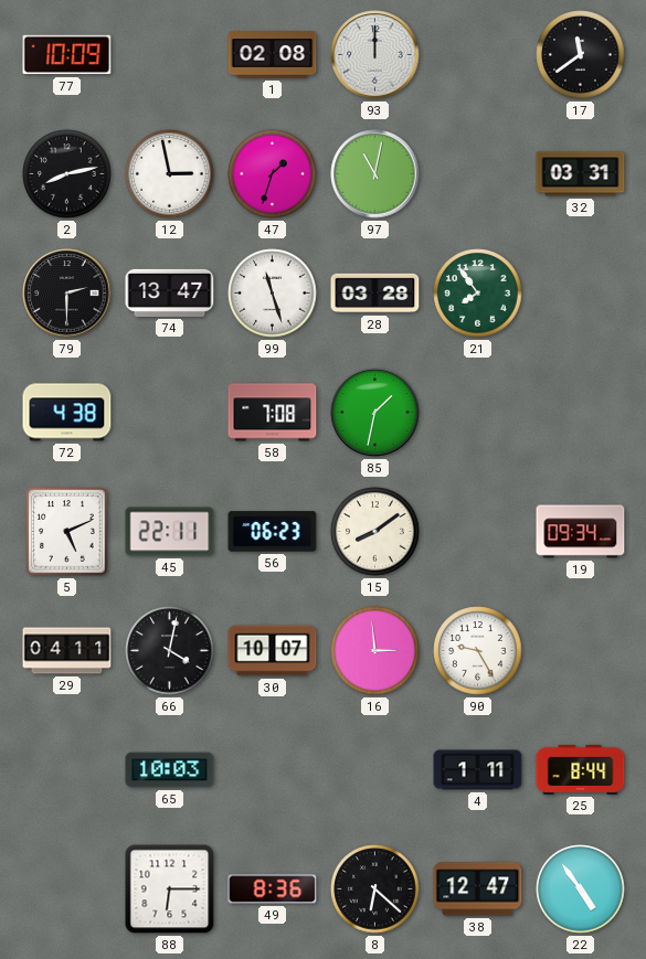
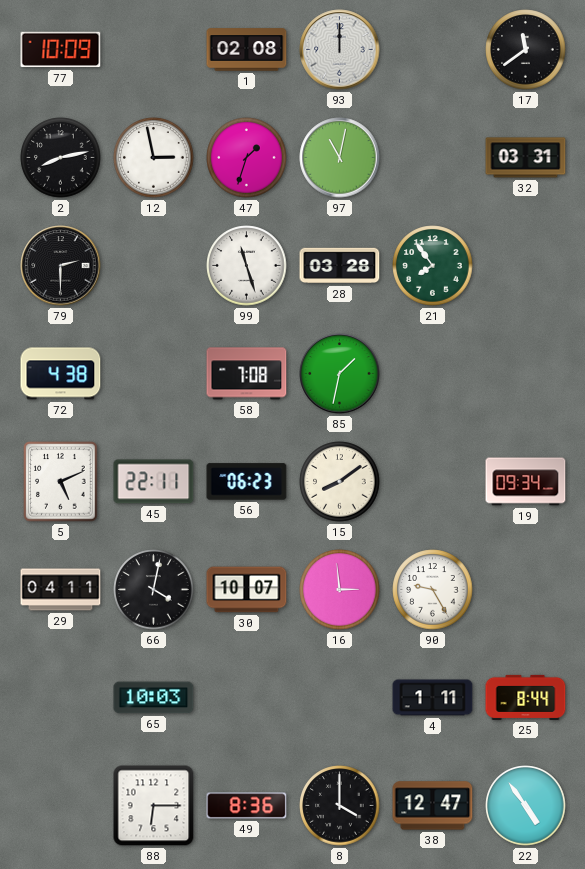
74: 13:47 -> none (170, 292)
8: 6:22 -> 4:00 (340, 806)
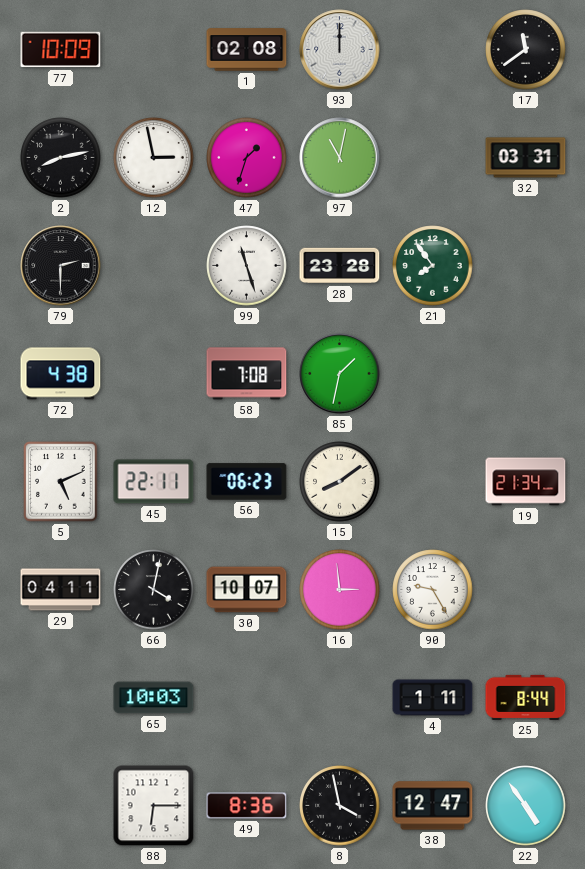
28: 03:28 -> 23:28 (340, 266)
19: 09:34 -> 21:34 (526, 482)
8: 4:00 -> 3:58 (340, 806)
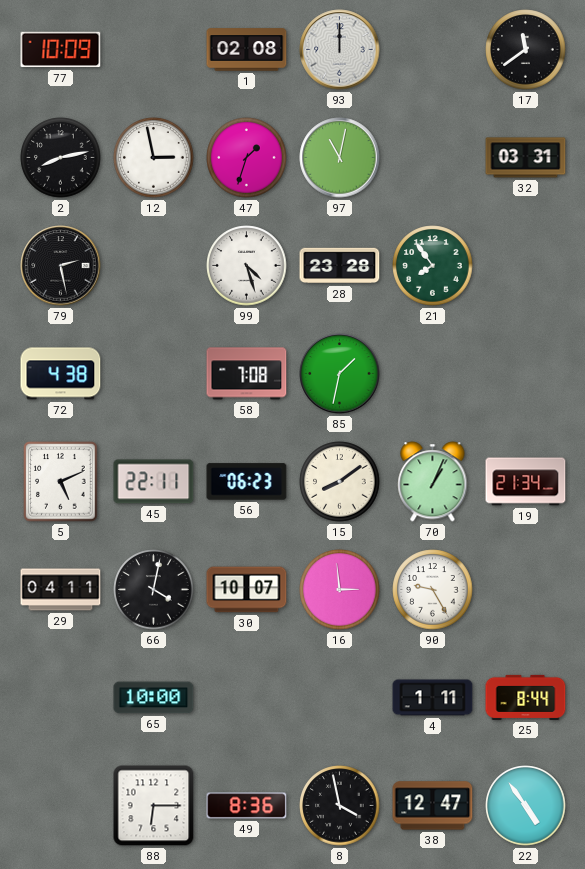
79: 2:30 -> 2:28 (61, 266)
99: 11:27 -> 4:27 (247, 266)
70: none -> 1:04 (433, 482)
65: 10:03 -> 10:00 (154, 698)
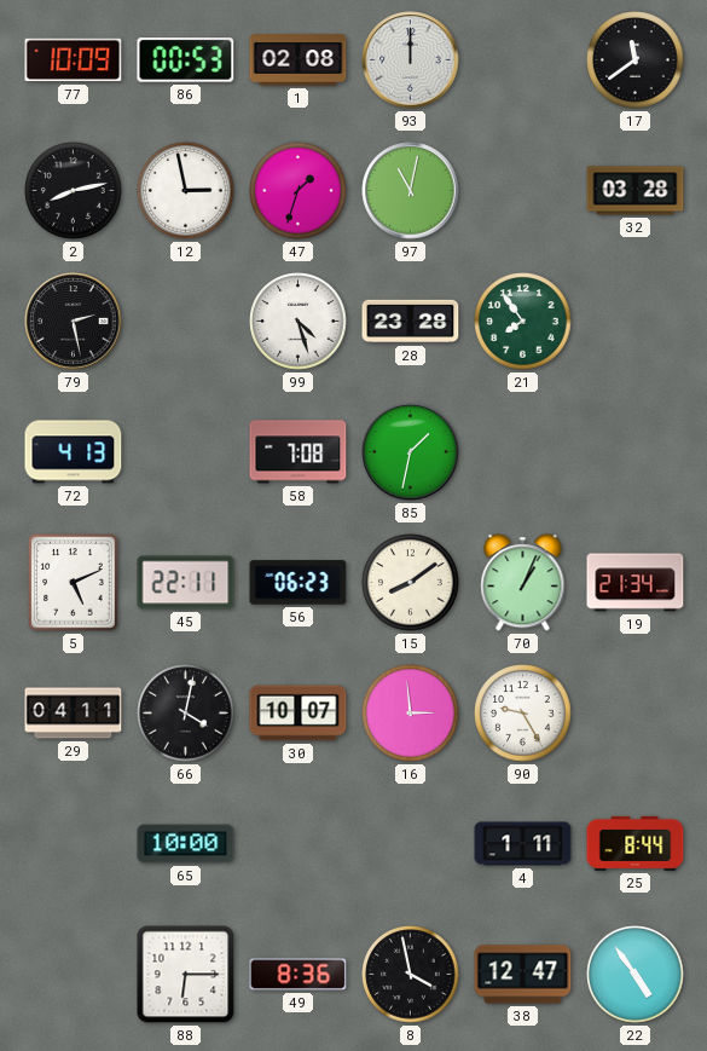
86: none -> 00:53 (186, 60)
32: 03:31 -> 03:28 (636, 191)
72: 4:38 -> 4:13 (74, 452)
